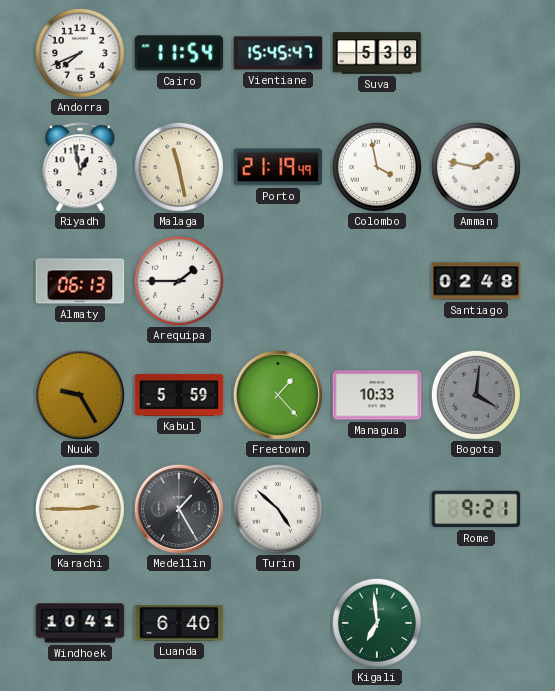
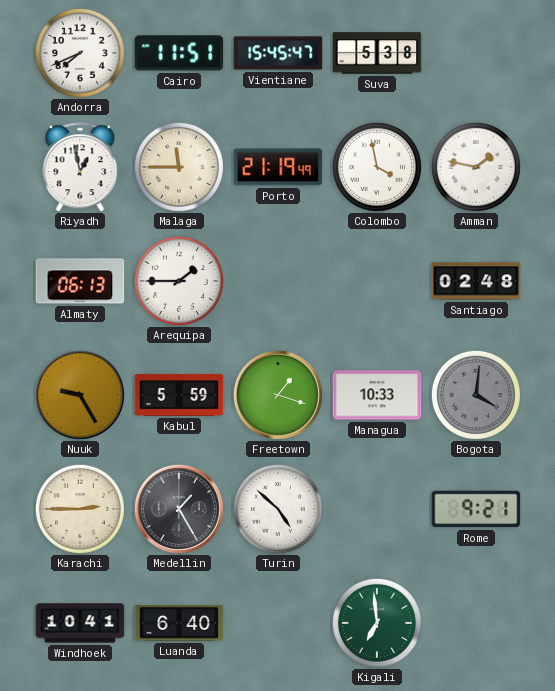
Cairo: 11:54 -> 11:51 (179, 53)
Malaga: 11:28 -> 11:45 (179, 167)
Freetown: 1:23 -> 1:18 (278, 395)
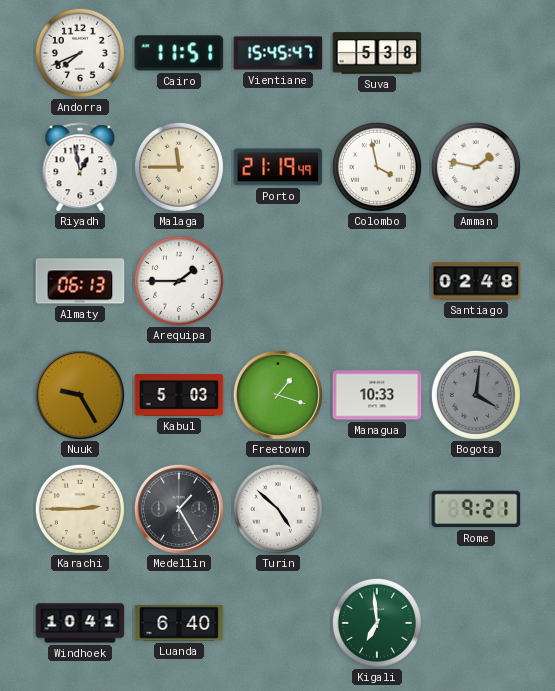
Kabul: 5:59 -> 5:03 (179, 395)
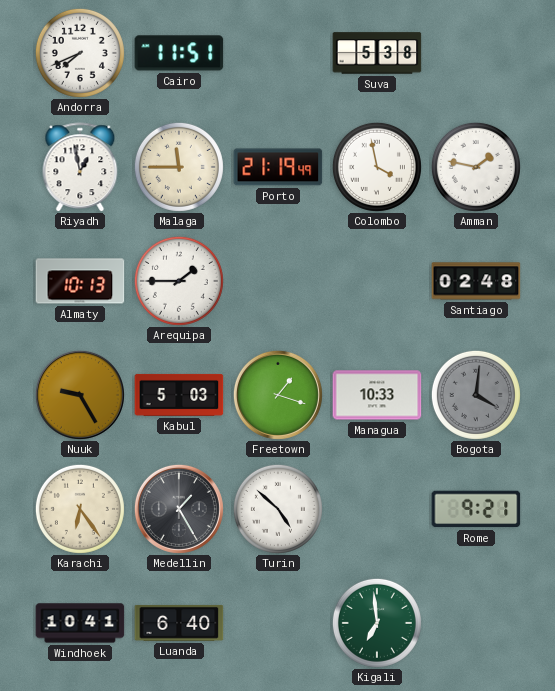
Vientiane: 15:45 -> none (278, 53)
Almaty: 06:13 -> 10:13 (80, 281)
Karachi: 2:45 -> 6:24 (80, 509)
